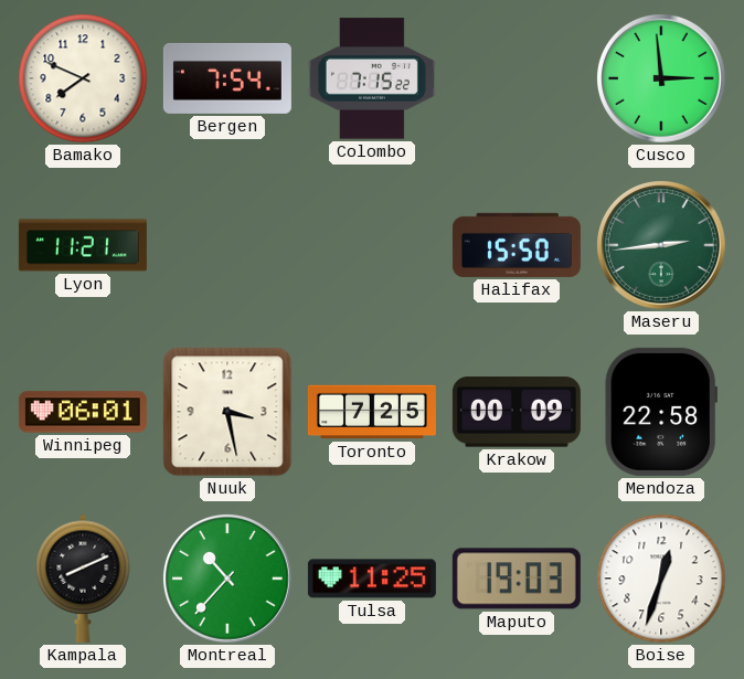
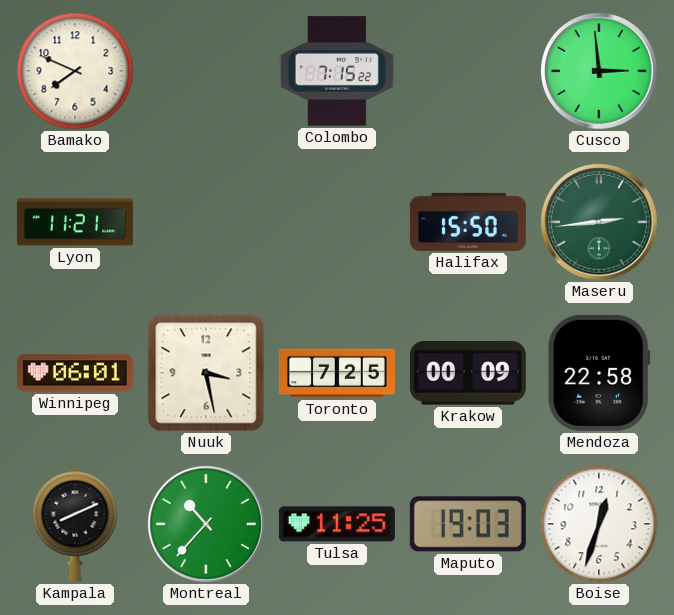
Bergen: 7:54 -> none (227, 78)
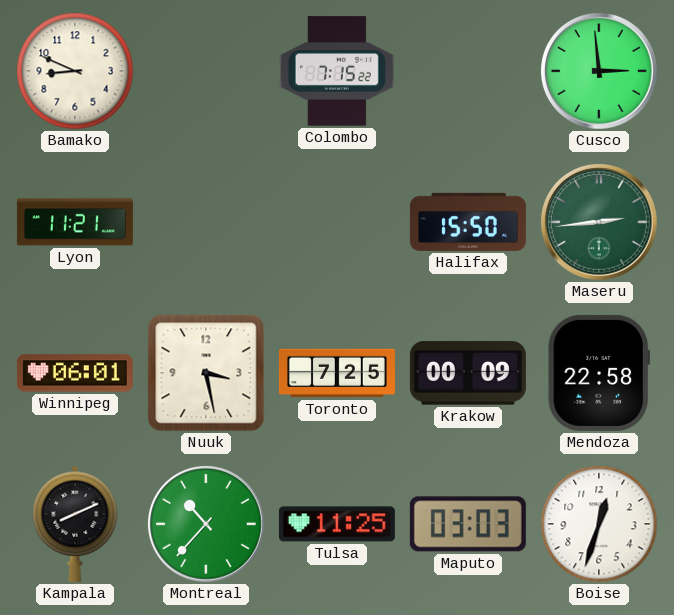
Bamako: 7:49 -> 8:49 (75, 71)
Maputo: 19:03 -> 03:03 (468, 524)
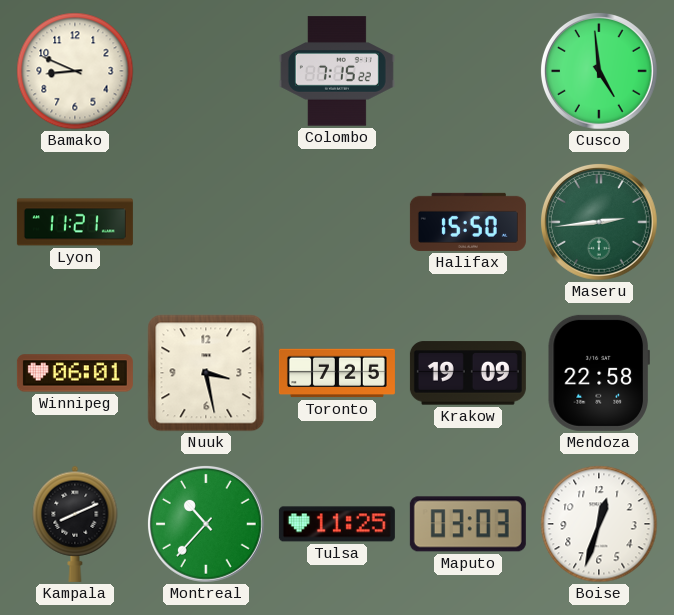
Cusco: 2:59 -> 4:59 (599, 71)
Krakow: 00:09 -> 19:09 (468, 373)
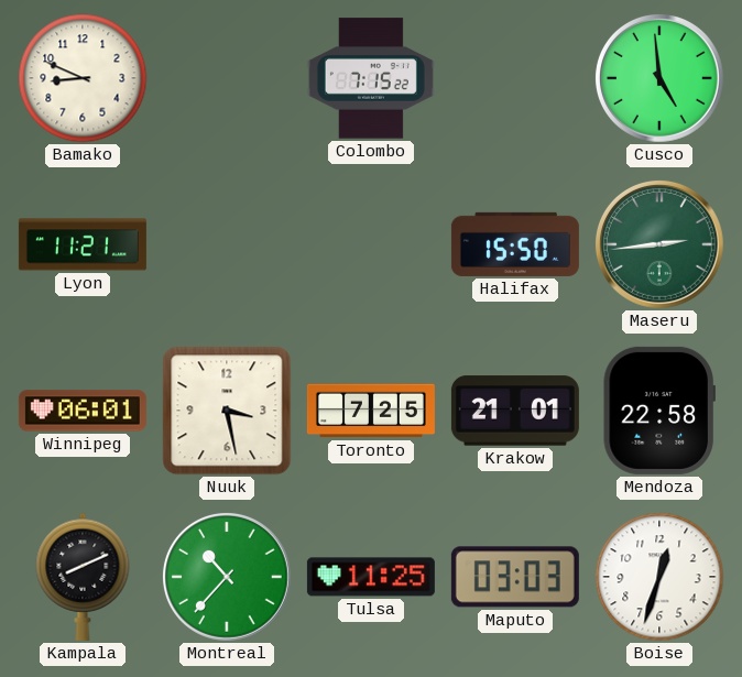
Krakow: 19:09 -> 21:01 (515, 411)
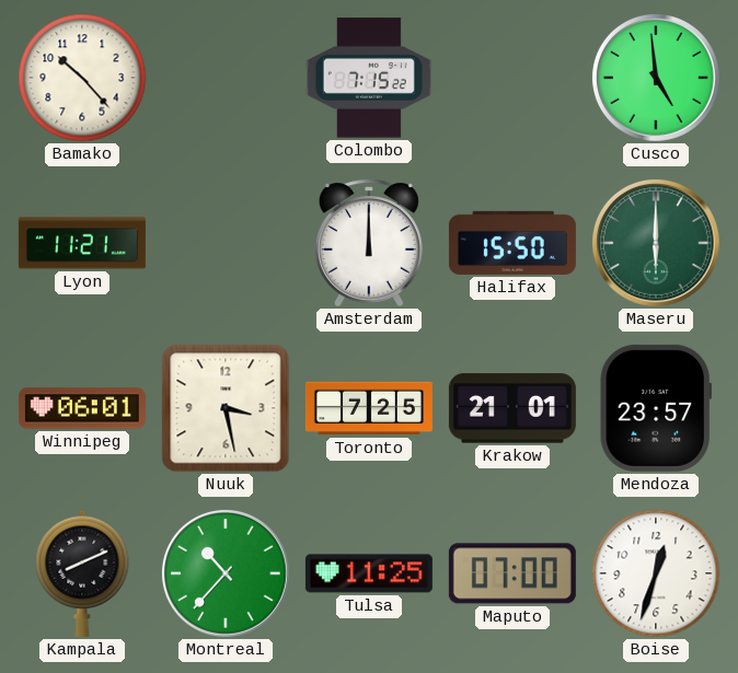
Bamako: 8:49 -> 10:23 (82, 78)
Amsterdam: none -> 12:00 (369, 243)
Maseru: 2:44 -> 6:00 (656, 243)
Mendoza: 22:58 -> 23:57 (656, 408)
Maputo: 03:03 -> 07:00 (512, 573)
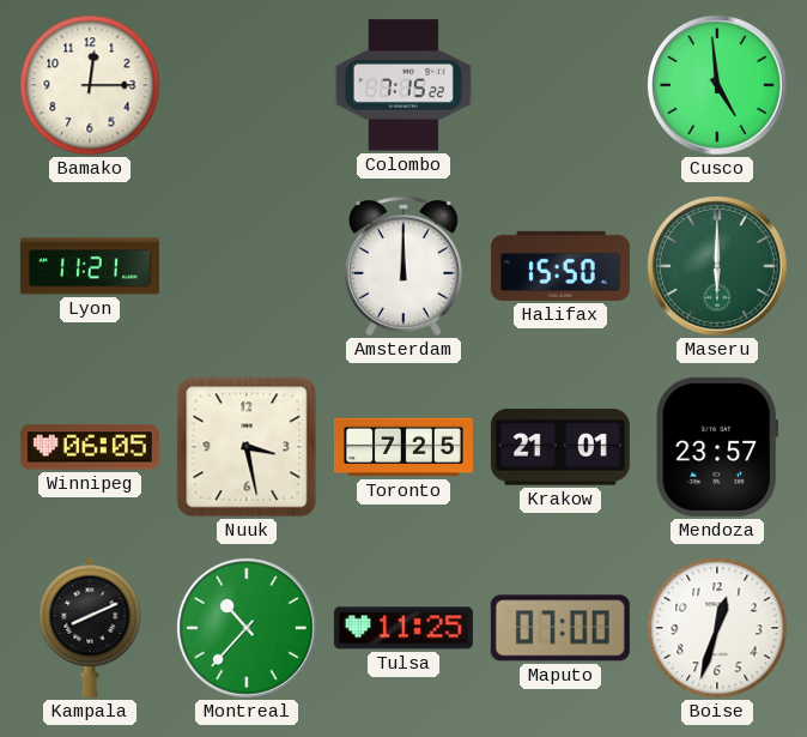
Bamako: 10:23 -> 12:15 (90, 85)
Winnipeg: 06:01 -> 06:05 (90, 447)
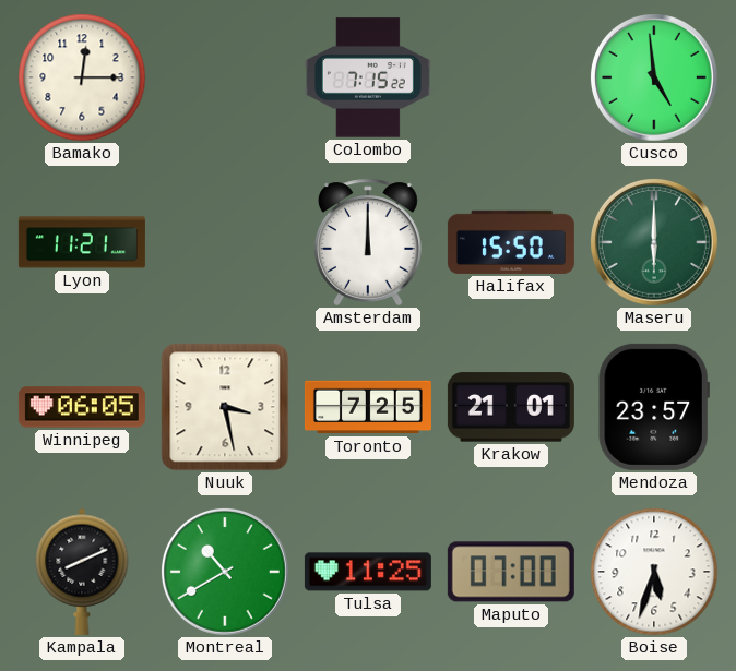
Montreal: 10:37 -> 10:40 (225, 572)
Boise: 12:33 -> 5:33 (654, 572)
